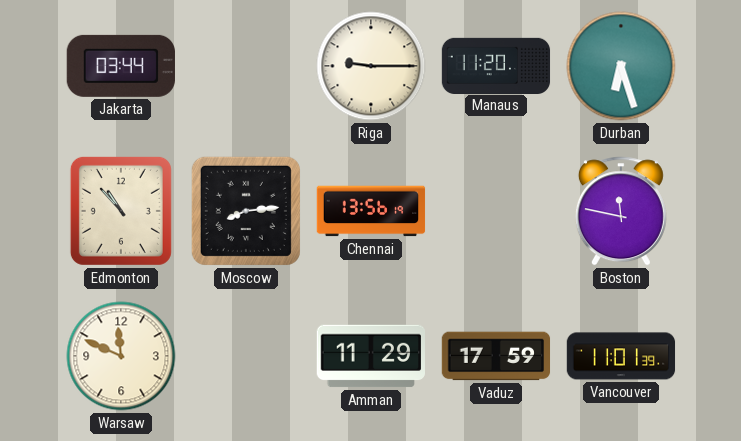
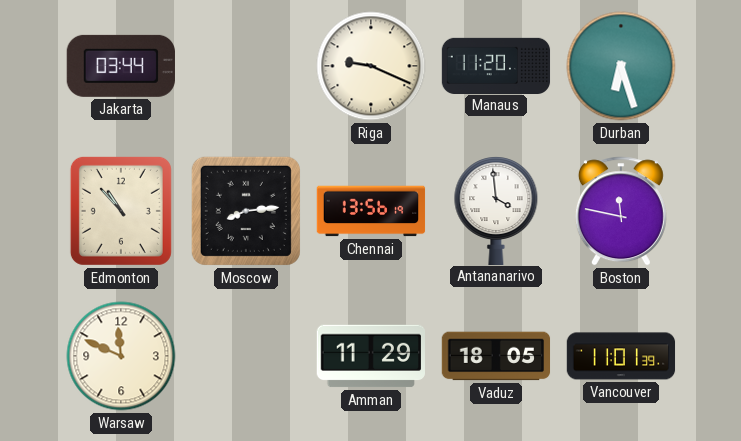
Riga: 9:15 -> 9:19 (371, 66)
Antananarivo: none -> 3:59 (496, 210)
Vaduz: 17:59 -> 18:05 (496, 356)
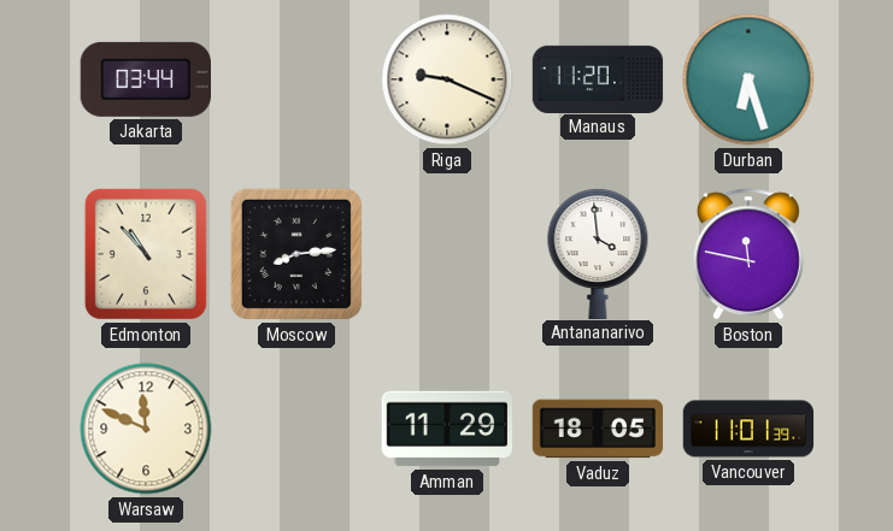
Chennai: 13:56 -> none (371, 211)
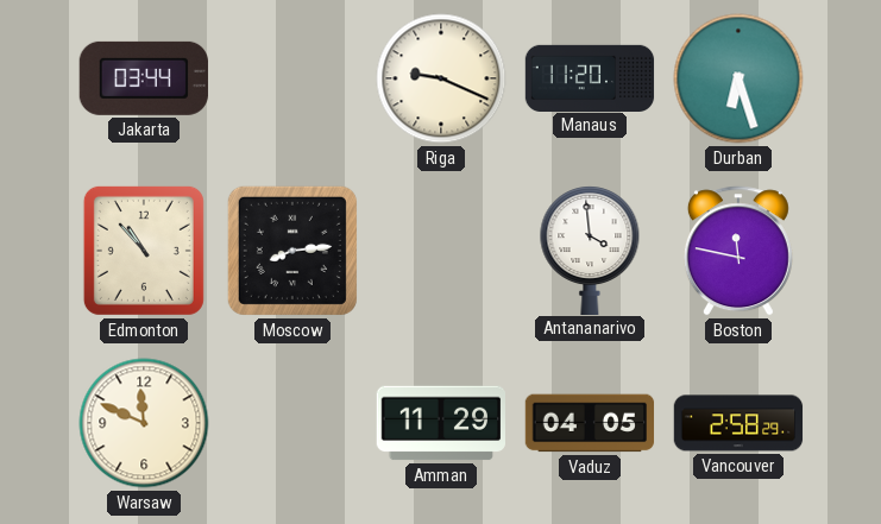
Vaduz: 18:05 -> 04:05 (590, 423)
Vancouver: 11:01 -> 2:58 (738, 423)
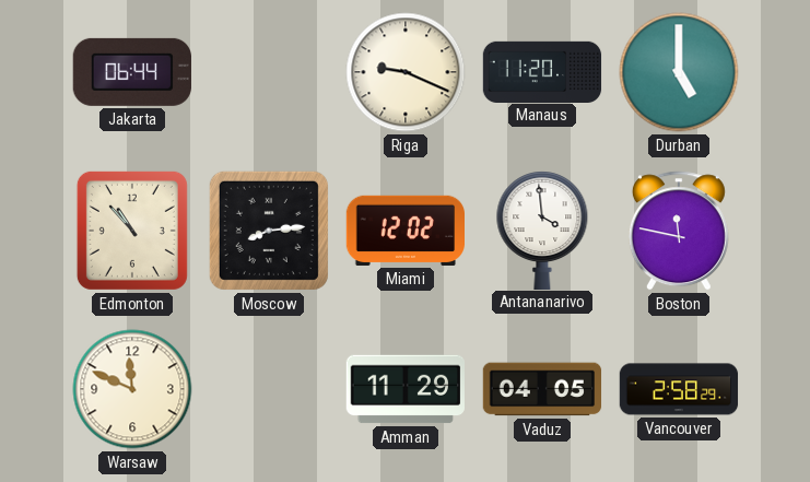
Jakarta: 03:44 -> 06:44 (132, 72)
Durban: 6:27 -> 5:00 (679, 72)
Miami: none -> 12:02 (406, 231)
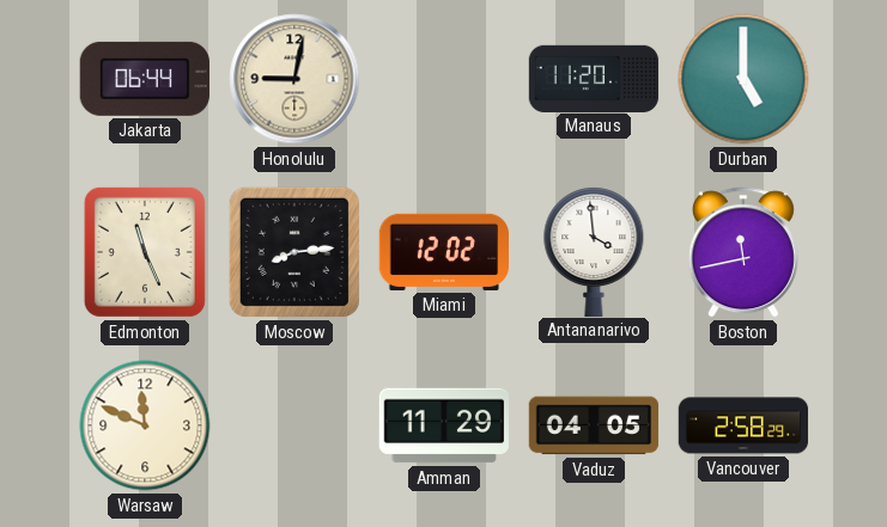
Honolulu: none -> 9:02 (294, 79)
Riga: 9:19 -> none (406, 72)
Edmonton: 10:53 -> 11:26 (145, 252)
Boston: 11:47 -> 11:43 (743, 252)
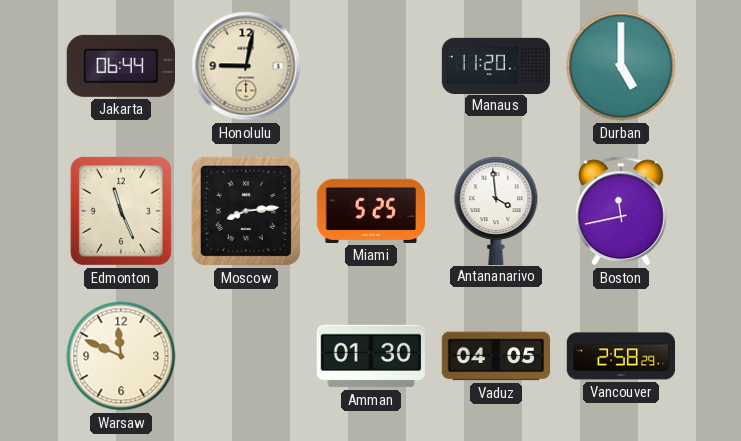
Miami: 12:02 -> 5:25 (371, 211)
Amman: 11:29 -> 01:30 (370, 356)
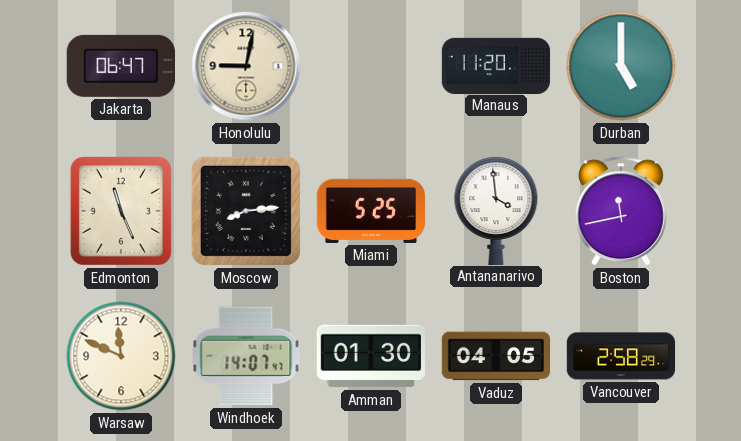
Jakarta: 06:44 -> 06:47 (121, 66)
Windhoek: none -> 14:07 (246, 356)
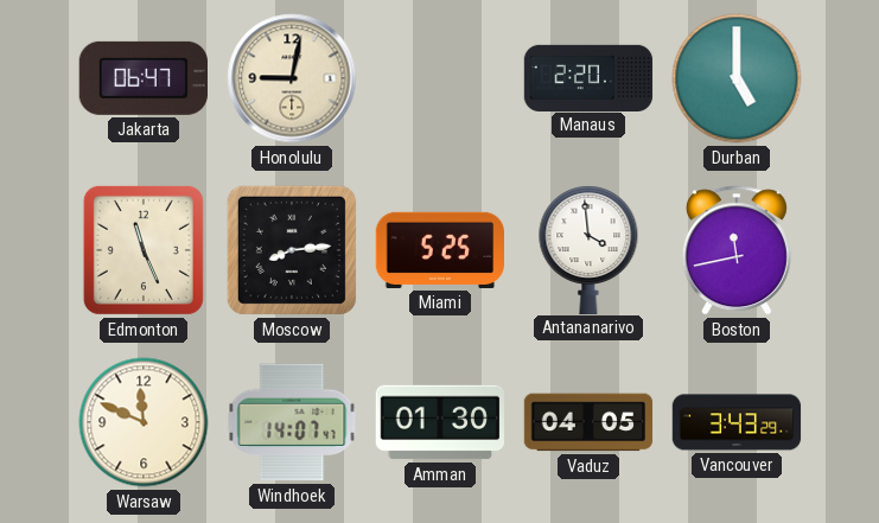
Manaus: 11:20 -> 2:20 (588, 77)
Vancouver: 2:58 -> 3:43 (737, 422)
